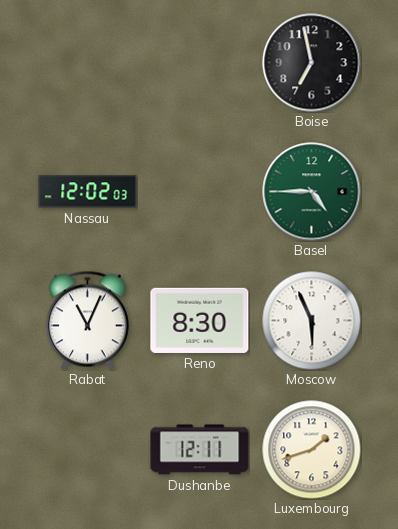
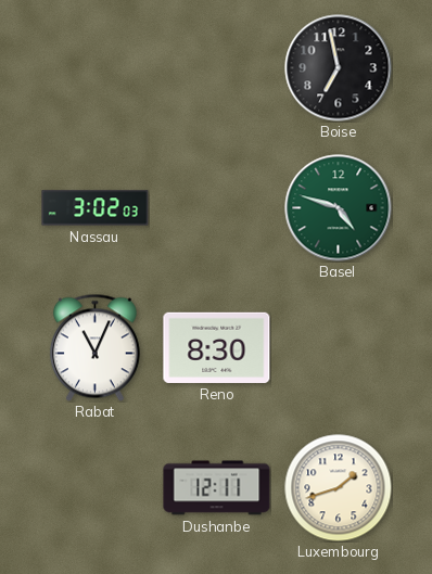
Nassau: 12:02 -> 3:02 (96, 208)
Basel: 4:45 -> 4:48 (339, 208)
Moscow: 5:56 -> none (312, 321)
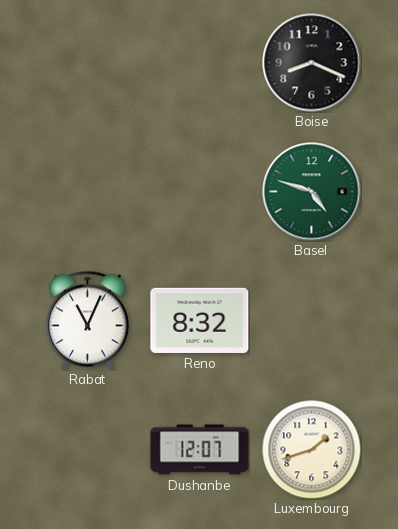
Boise: 6:58 -> 8:19 (312, 63)
Nassau: 3:02 -> none (96, 208)
Reno: 8:30 -> 8:32 (200, 320)
Dushanbe: 12:11 -> 12:07 (200, 450)
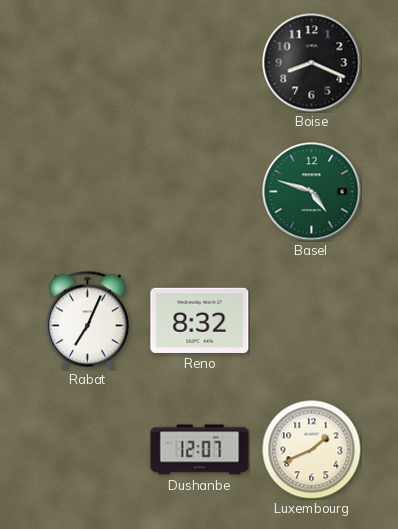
Rabat: 11:04 -> 7:04 (87, 320)
Luxembourg: 1:42 -> 1:41 (312, 450)
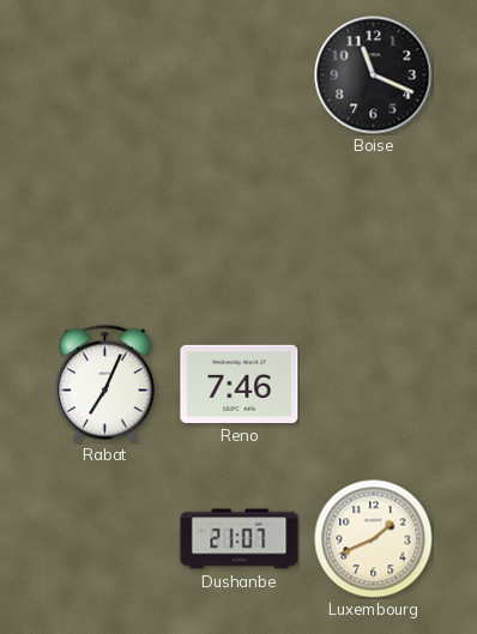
Boise: 8:19 -> 11:19 (374, 76)
Basel: 4:48 -> none (312, 192)
Reno: 8:32 -> 7:46 (240, 384)
Dushanbe: 12:07 -> 21:07 (240, 539)
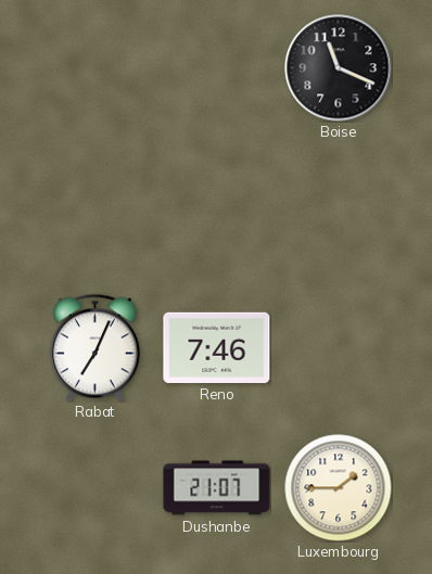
Luxembourg: 1:41 -> 1:45 (339, 488)
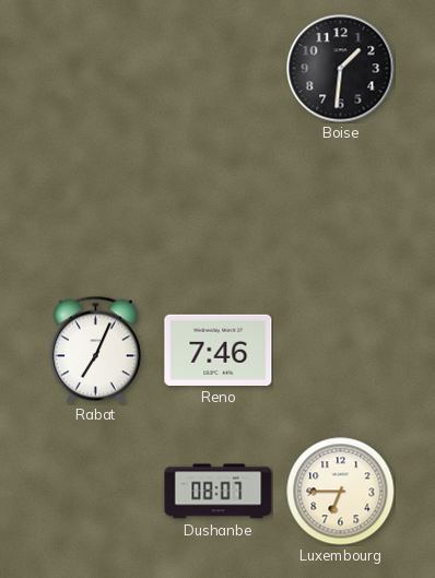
Boise: 11:19 -> 1:31 (341, 69)
Dushanbe: 21:07 -> 08:07 (219, 492)
Luxembourg: 1:45 -> 6:45 (341, 492)
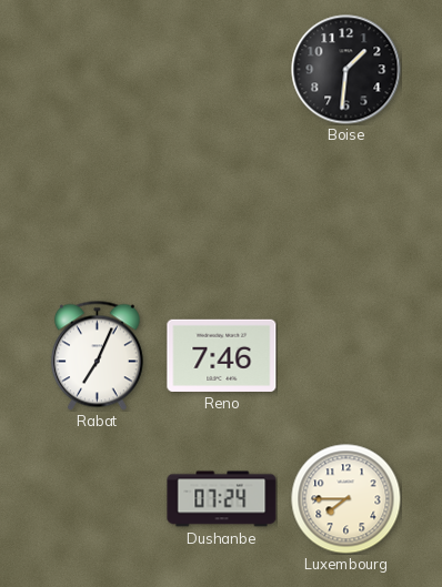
Dushanbe: 08:07 -> 07:24 (222, 499)
Luxembourg: 6:45 -> 7:45 (346, 499)
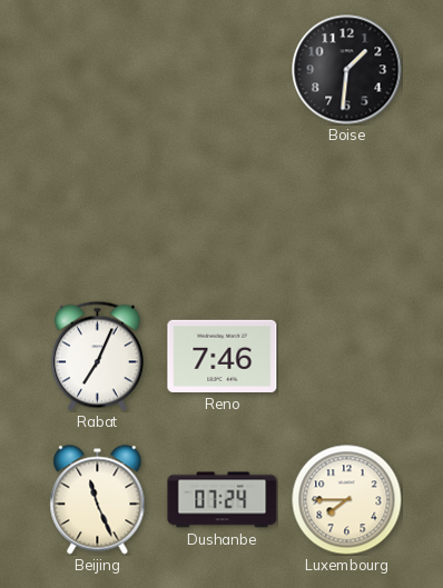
Beijing: none -> 11:26 (98, 500)
